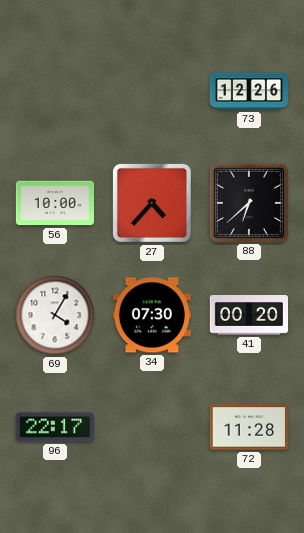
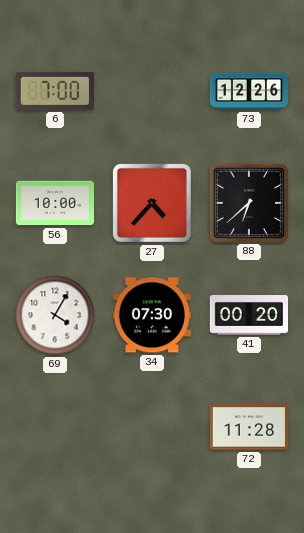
6: none -> 7:00 (55, 91)
96: 22:17 -> none (55, 427)
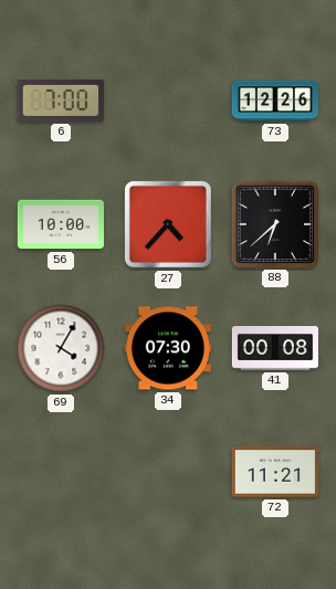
41: 00:20 -> 00:08 (274, 349)
72: 11:28 -> 11:21 (275, 472)
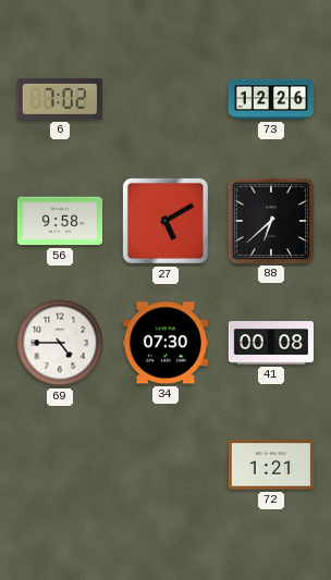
6: 7:00 -> 7:02 (60, 99)
56: 10:00 -> 9:58 (59, 221)
27: 4:37 -> 5:10 (165, 221)
69: 4:05 -> 4:45 (60, 343)
72: 11:21 -> 1:21 (271, 465)
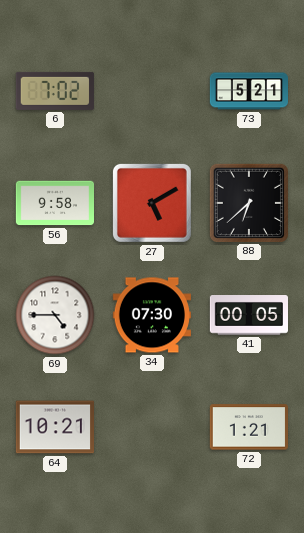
73: 12:26 -> 5:21 (248, 91)
41: 00:08 -> 00:05 (248, 316)
64: none -> 10:21 (54, 427)
